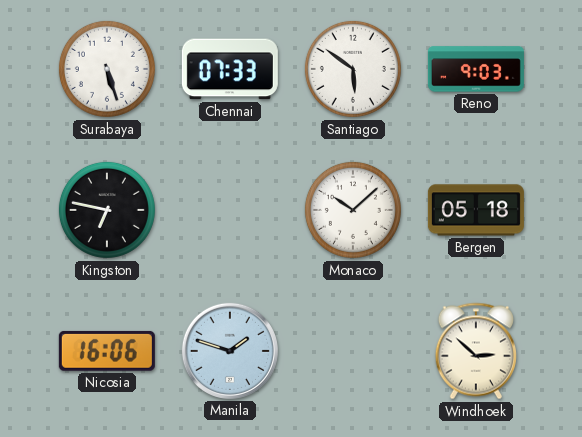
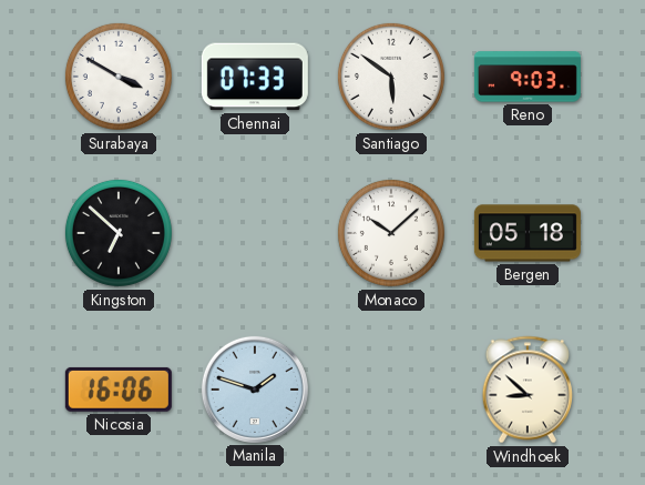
Surabaya: 5:27 -> 3:50 (119, 77)
Kingston: 6:47 -> 6:52 (119, 233)
Windhoek: 2:52 -> 8:52 (528, 390)
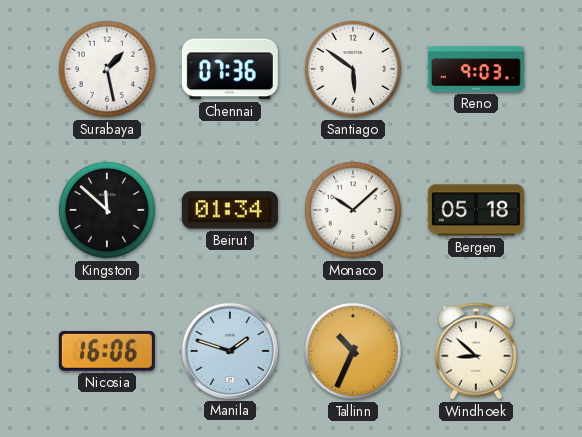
Surabaya: 3:50 -> 1:28 (107, 69)
Chennai: 07:33 -> 07:36 (230, 69)
Kingston: 6:52 -> 11:52 (107, 210)
Beirut: none -> 01:34 (230, 210)
Tallinn: none -> 10:34 (353, 351)
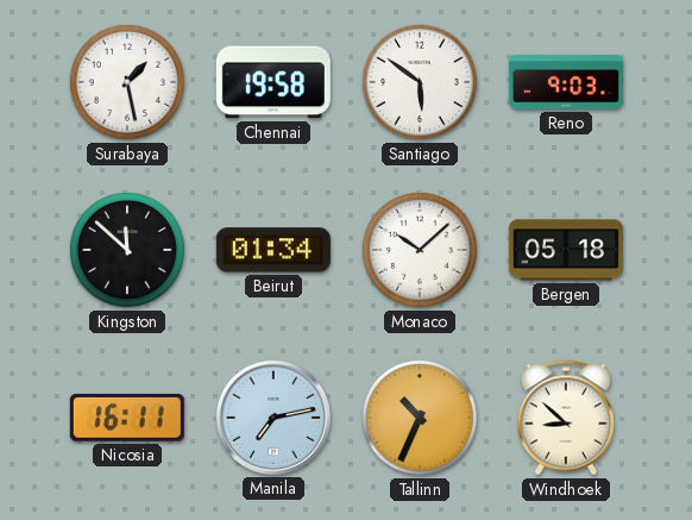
Chennai: 07:36 -> 19:58 (273, 82)
Nicosia: 16:06 -> 16:11 (127, 418)
Manila: 1:48 -> 7:13 (273, 418)
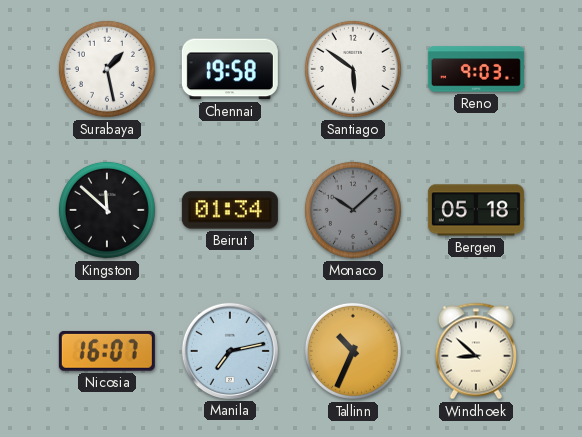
Monaco dial: white -> grey (353, 210)
Nicosia: 16:11 -> 16:07 (107, 351)
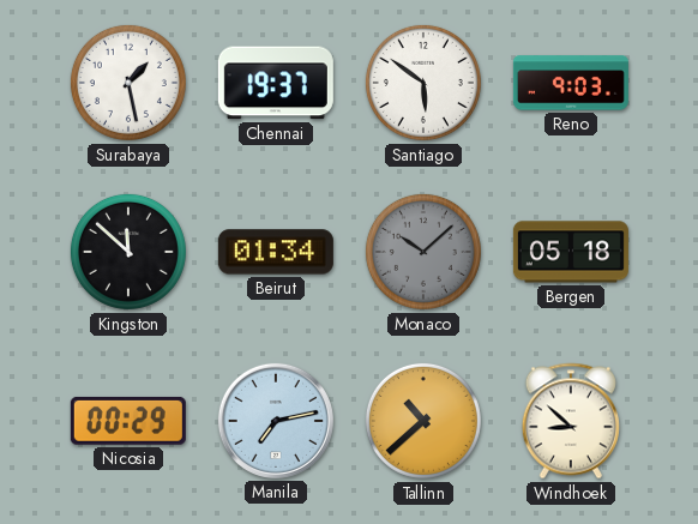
Chennai: 19:58 -> 19:37 (276, 83)
Nicosia: 16:07 -> 00:29 (128, 421)
Tallinn: 10:34 -> 10:38 (423, 421)
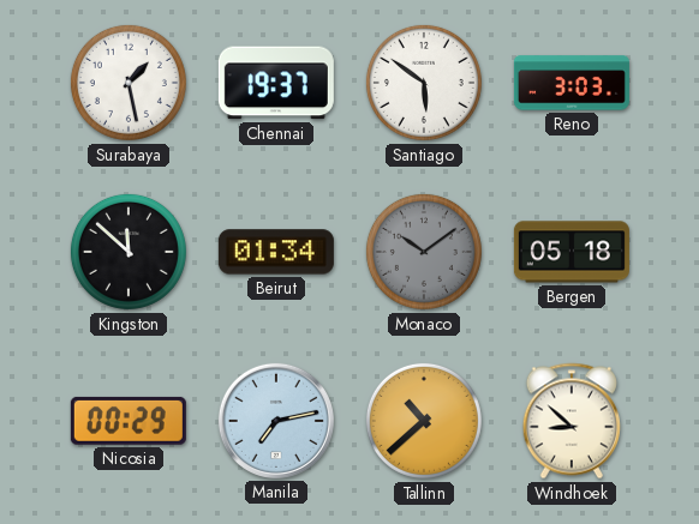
Reno: 9:03 -> 3:03 (572, 83)
Monaco: 10:08 -> 10:09 (424, 252)
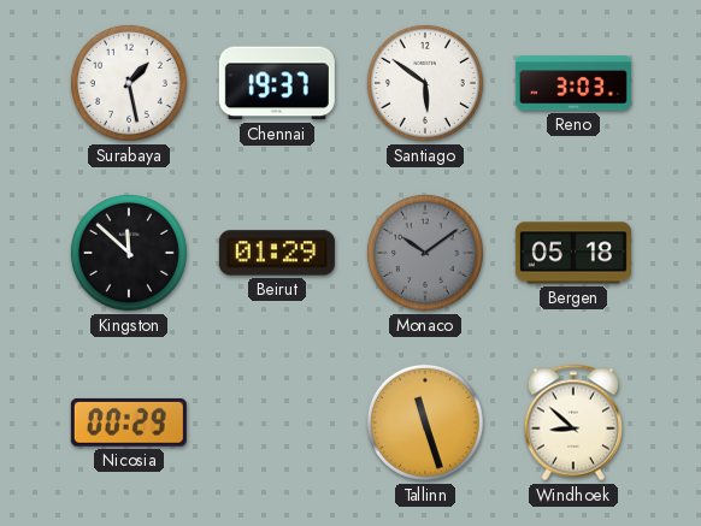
Beirut: 01:34 -> 01:29 (277, 253)
Manila: 7:13 -> none (276, 421)
Tallinn: 10:38 -> 11:27 (425, 422)
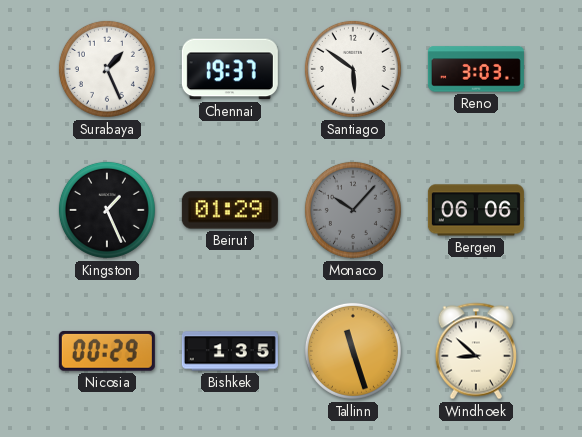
Surabaya: 1:28 -> 1:26 (107, 69)
Kingston: 11:52 -> 1:26 (107, 210)
Monaco: 10:09 -> 10:07 (353, 210)
Bergen: 05:18 -> 06:06 (476, 210)
Bishkek: none -> 1:35 (230, 351)
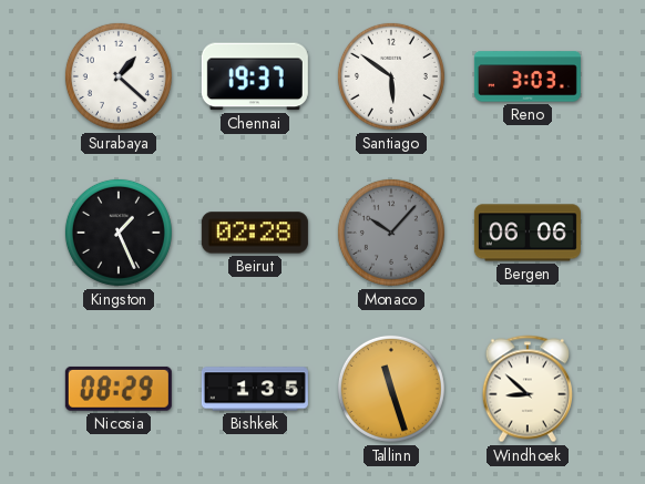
Surabaya: 1:26 -> 1:22 (119, 76)
Beirut: 01:29 -> 02:28 (255, 233)
Nicosia: 00:29 -> 08:29 (119, 389)
